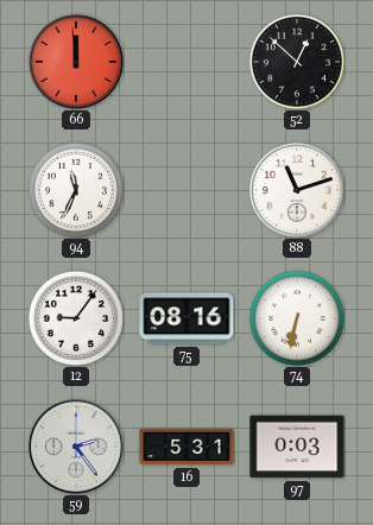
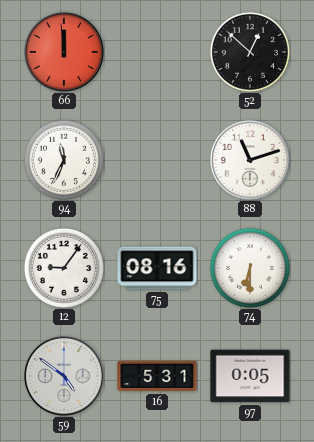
74: 6:32 -> 6:30 (250, 268)
59: 2:24 -> 4:51 (65, 377)
97: 0:03 -> 0:05 (250, 376)
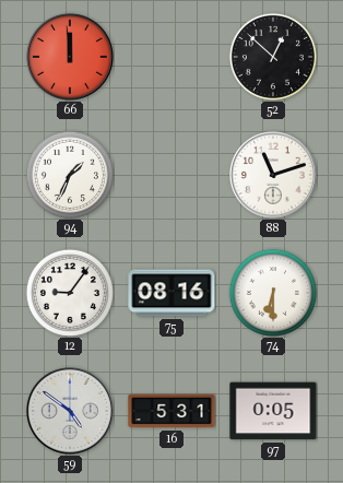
94: 11:34 -> 1:34 (70, 175)
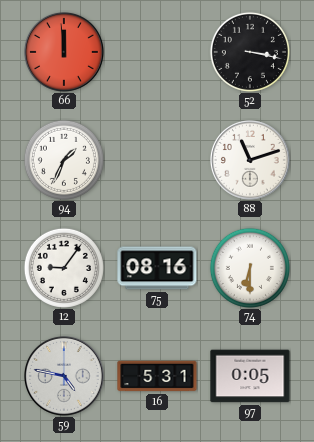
52: 12:52 -> 3:17 (250, 52)
59: 4:51 -> 4:47 (65, 377)
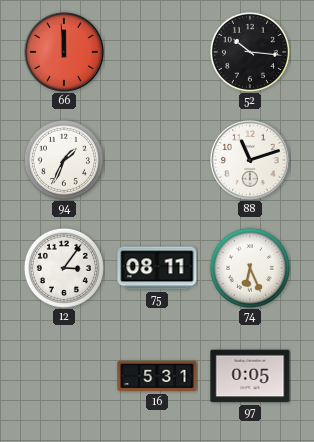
52: 3:17 -> 10:16 (250, 52)
12: 9:06 -> 3:06 (64, 268)
75: 08:16 -> 08:11 (157, 268)
74: 6:30 -> 6:26 (250, 268)
59: 4:47 -> none (65, 377)
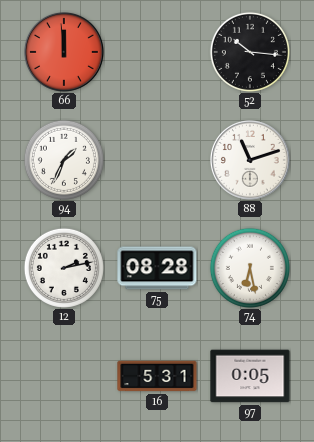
12: 3:06 -> 2:13 (64, 268)
75: 08:11 -> 08:28 (157, 268)
74: 6:26 -> 6:28 (250, 268)
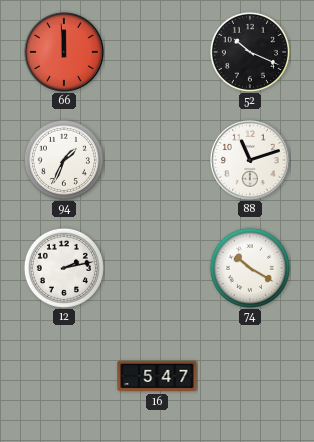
52: 10:16 -> 10:19 (250, 52)
75: 08:28 -> none (157, 268)
74: 6:28 -> 10:20 (250, 268)
16: 5:31 -> 5:47 (157, 376)
97: 0:05 -> none (250, 376)
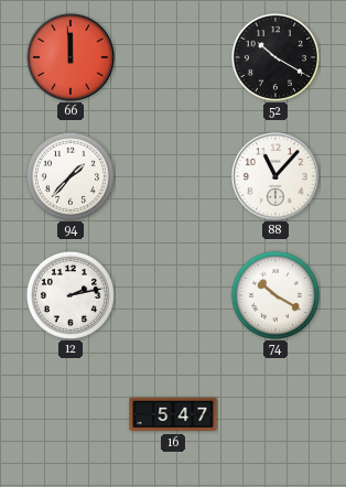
52: 10:19 -> 10:20 (275, 57)
94: 1:34 -> 1:37 (71, 176)
88: 11:12 -> 11:07 (277, 177)
